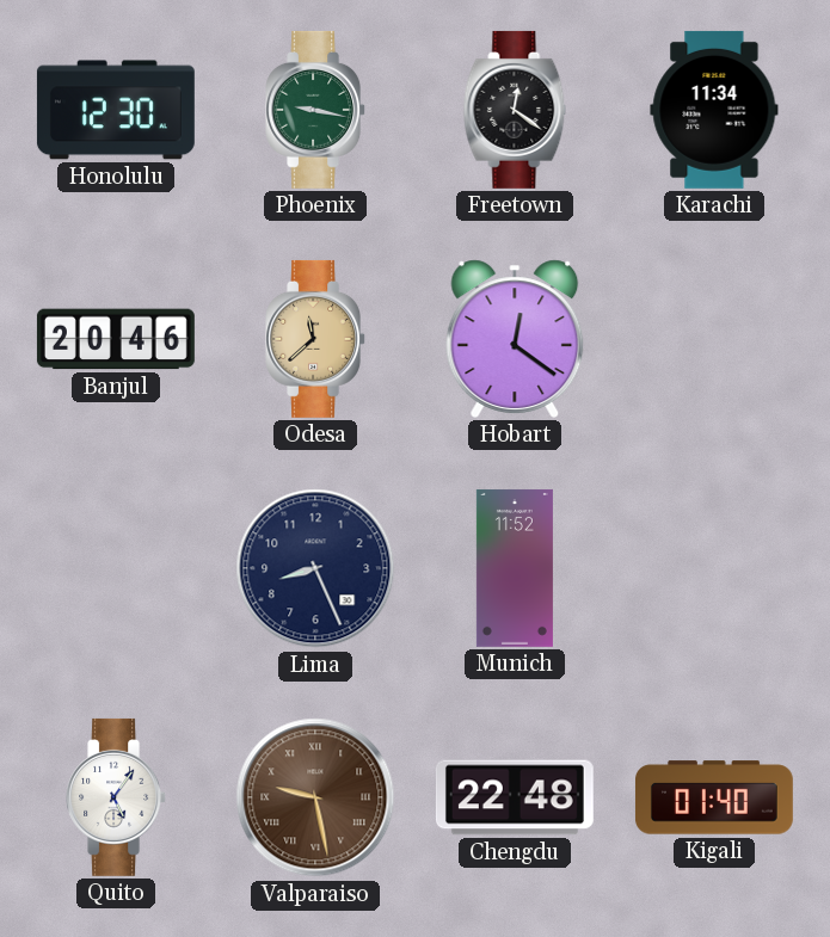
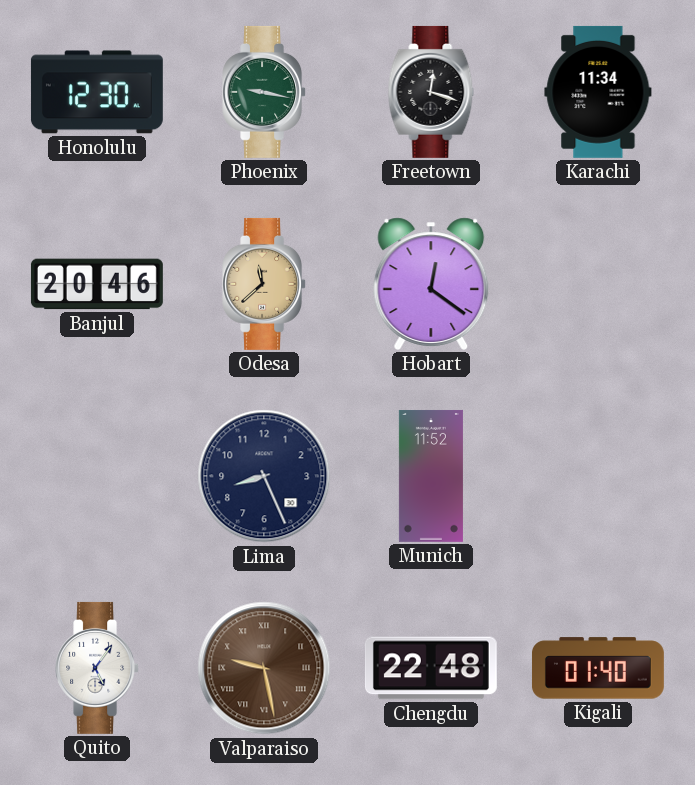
Freetown: 12:21 -> 12:18 (431, 92)
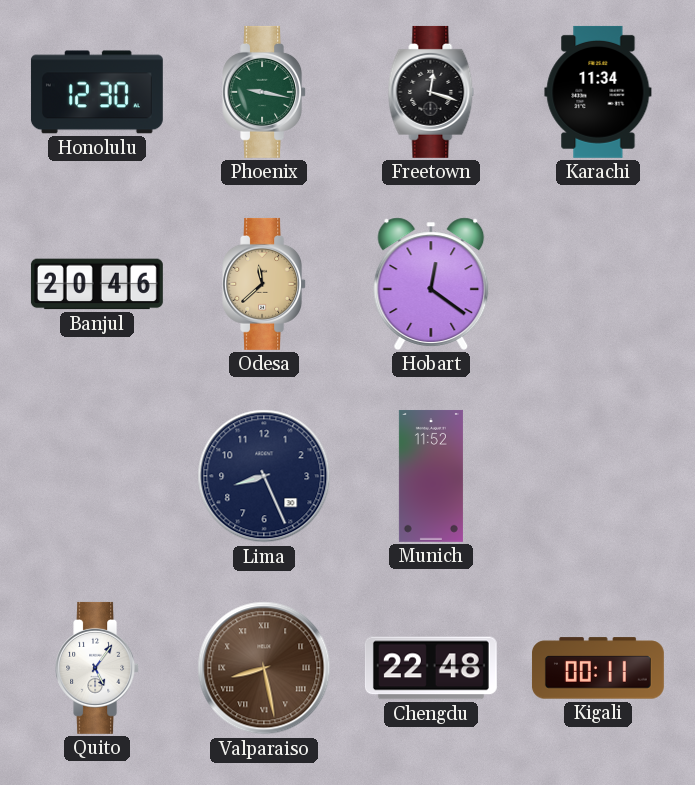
Valparaiso: 9:28 -> 8:28 (264, 668)
Kigali: 01:40 -> 00:11 (598, 668)
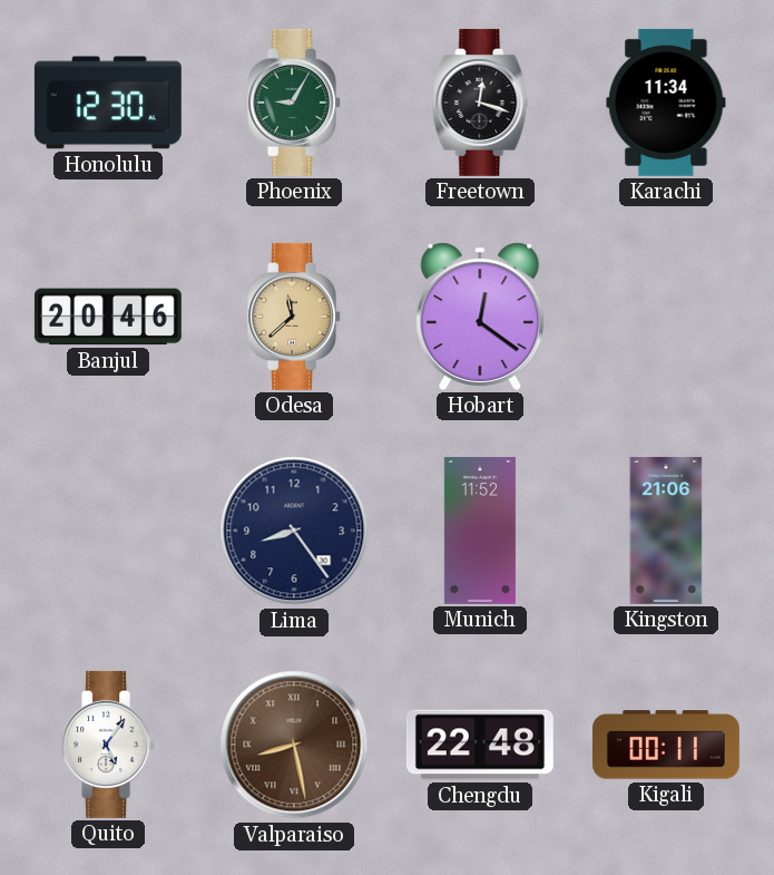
Phoenix: 9:17 -> 9:05 (295, 103)
Lima: 8:26 -> 8:24 (294, 531)
Kingston: none -> 21:06 (666, 531)
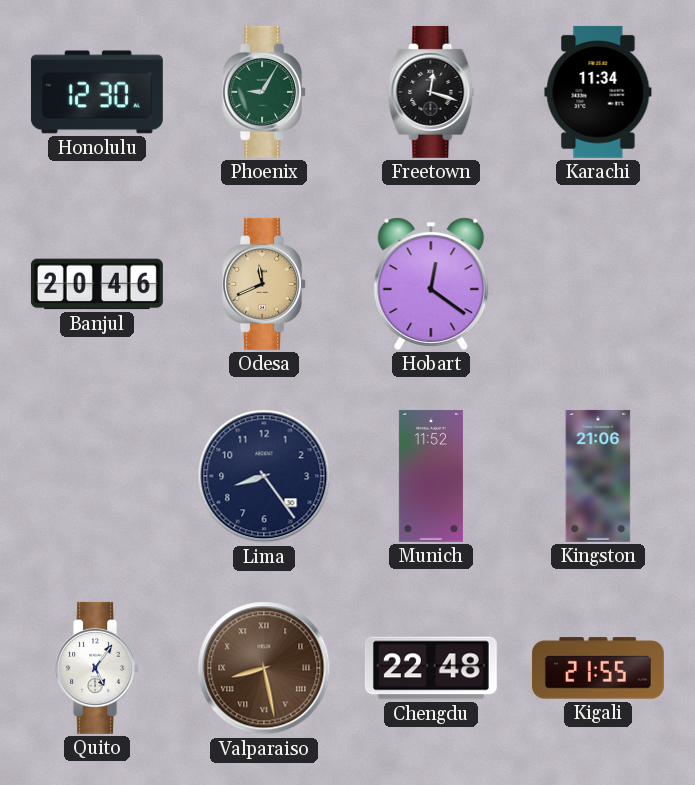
Odesa: 11:38 -> 11:41 (265, 284)
Kigali: 00:11 -> 21:55 (598, 668)
